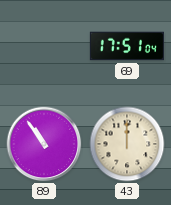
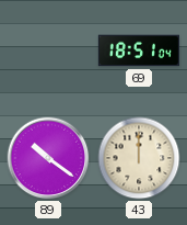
69: 17:51 -> 18:51 (139, 50)
89: 10:54 -> 10:21 (48, 158)
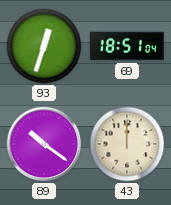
93: none -> 12:33 (44, 46)
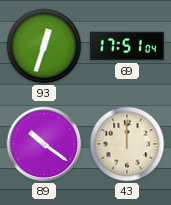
69: 18:51 -> 17:51 (127, 46)
